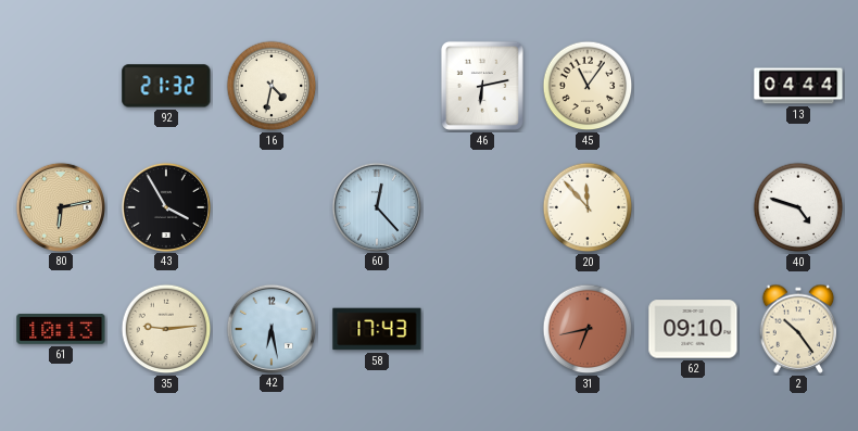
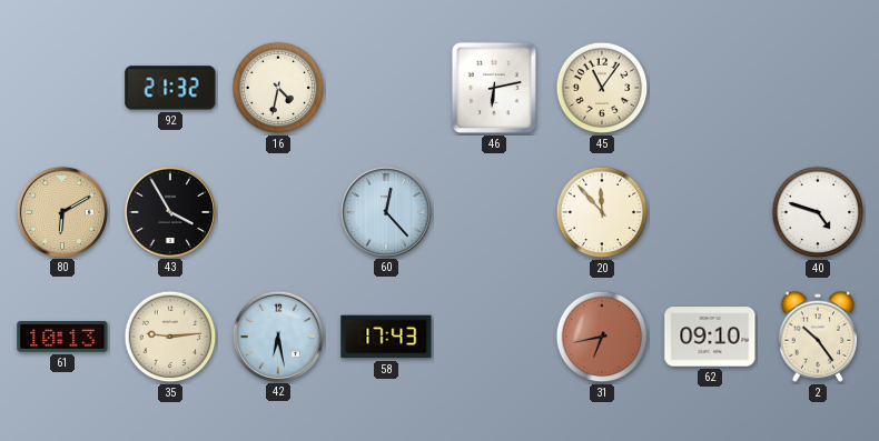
13: 04:44 -> none (798, 86)
80: 6:13 -> 6:10 (61, 211)
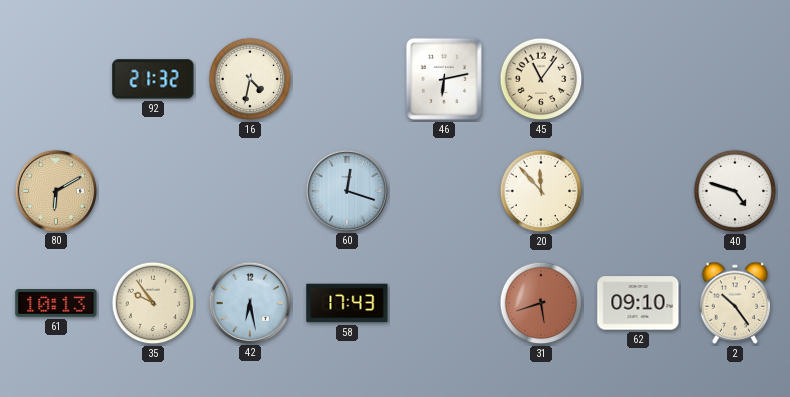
43: 3:55 -> none (169, 211)
60: 12:23 -> 12:18 (346, 190)
35: 9:14 -> 9:54 (153, 303)
31: 6:43 -> 5:42 (541, 303)
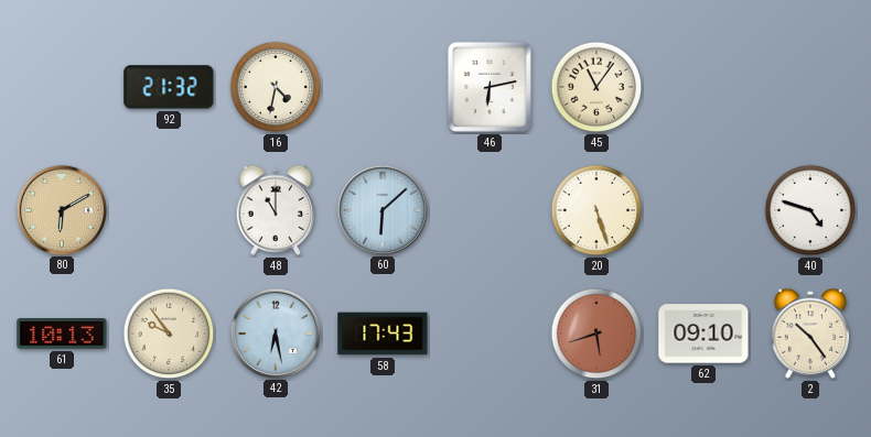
48: none -> 11:00 (276, 210)
60: 12:18 -> 6:08 (381, 209)
20: 11:53 -> 5:27 (596, 210)
